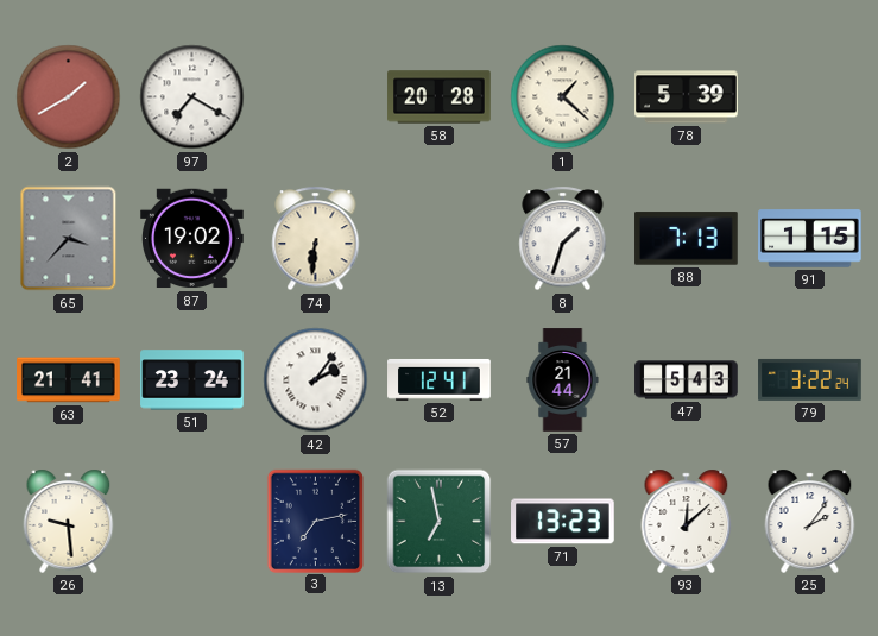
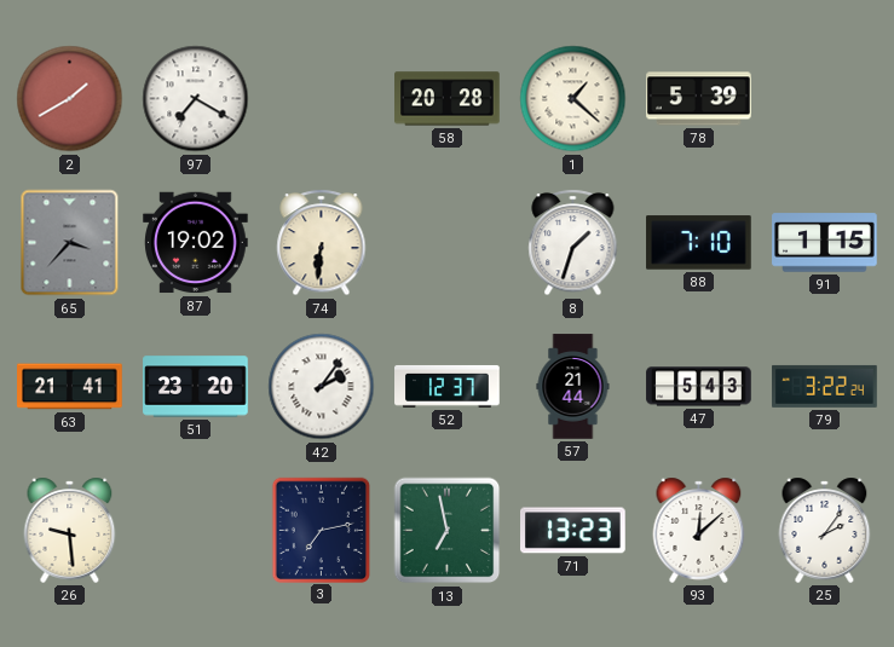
88: 7:13 -> 7:10 (699, 243)
51: 23:24 -> 23:20 (196, 387)
52: 12:41 -> 12:37 (448, 386)
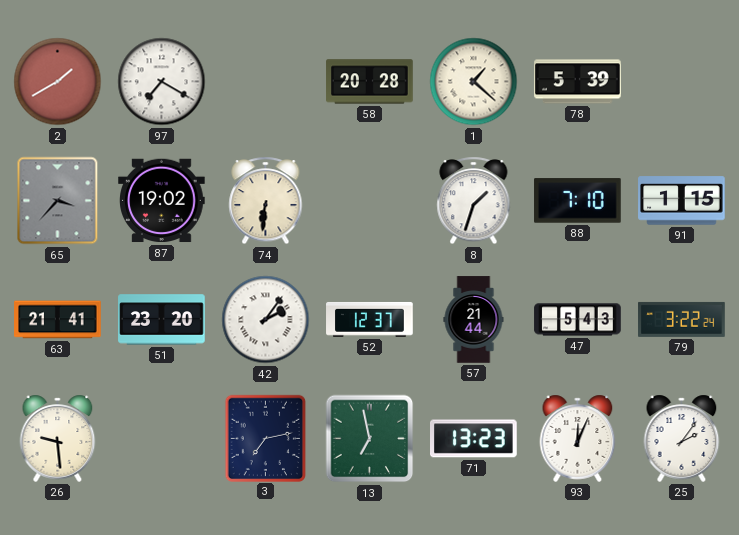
93: 12:08 -> 12:04 (578, 438)
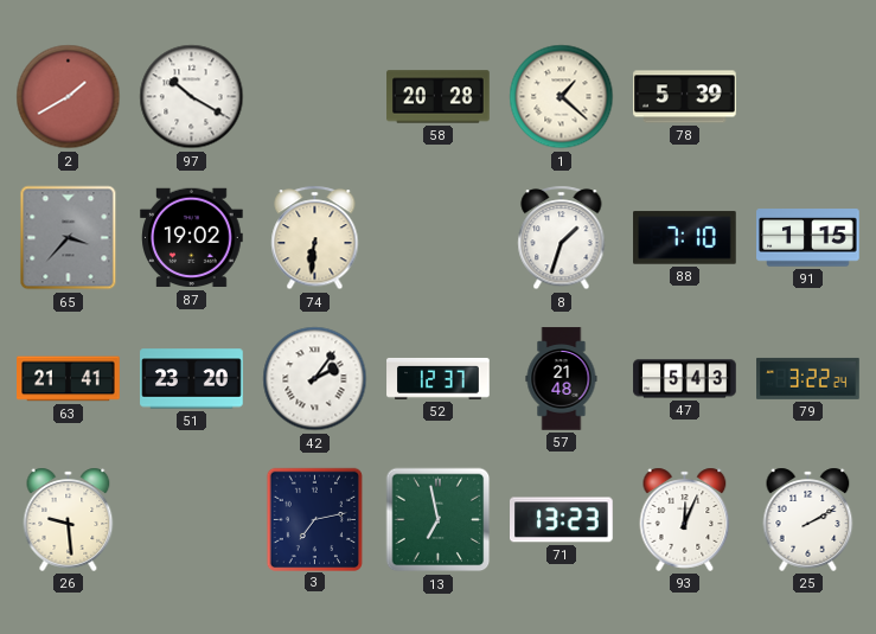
97: 7:20 -> 10:20 (192, 97)
57: 21:44 -> 21:48 (562, 379)
25: 2:06 -> 2:10 (808, 519)
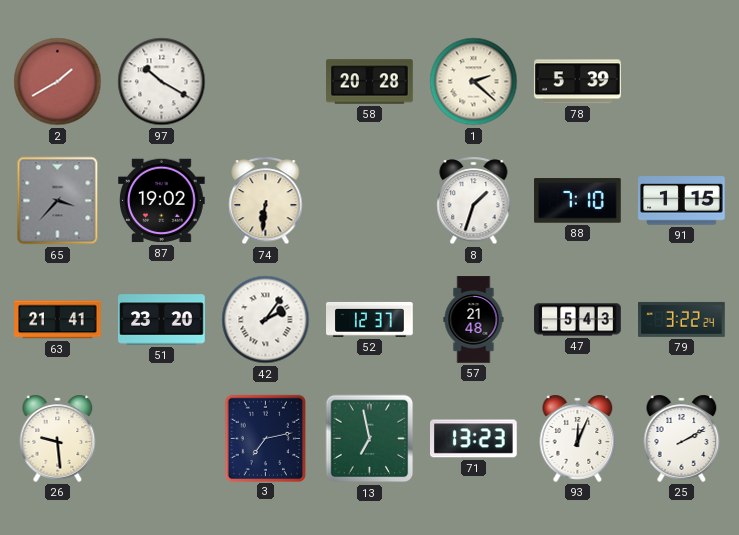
1: 1:22 -> 2:22 (474, 82)
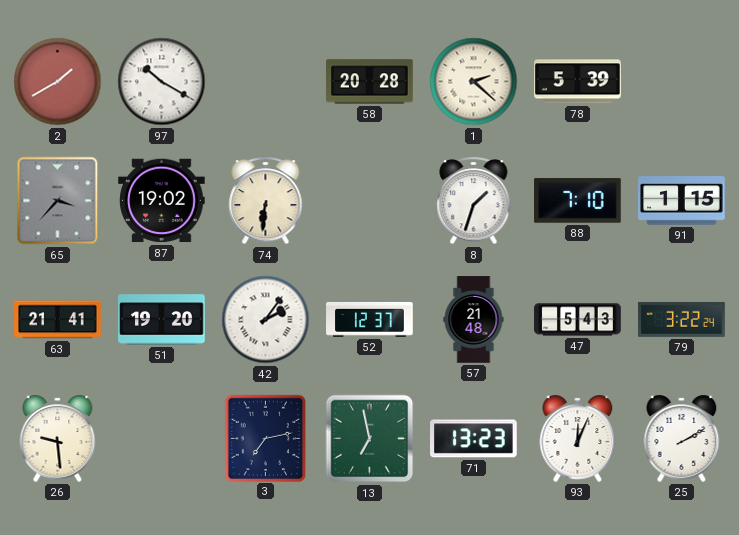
51: 23:20 -> 19:20 (162, 320)
